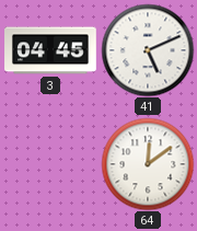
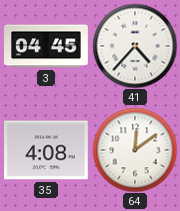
41: 5:11 -> 4:37 (135, 46)
35: none -> 4:08 (47, 150)
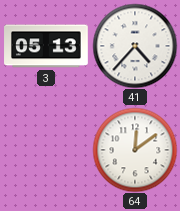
3: 04:45 -> 05:13 (46, 46)
35: 4:08 -> none (47, 150)
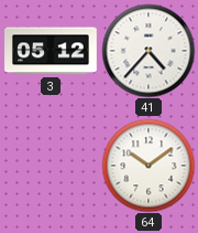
3: 05:13 -> 05:12 (51, 51)
64: 12:09 -> 10:09 (148, 166)
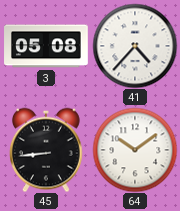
3: 05:12 -> 05:08 (46, 46)
45: none -> 8:44 (47, 150)
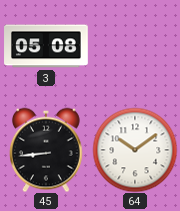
41: 4:37 -> none (135, 46)
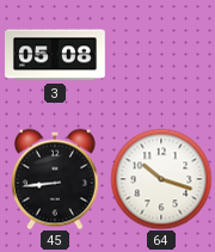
64: 10:09 -> 10:18 (161, 179)
